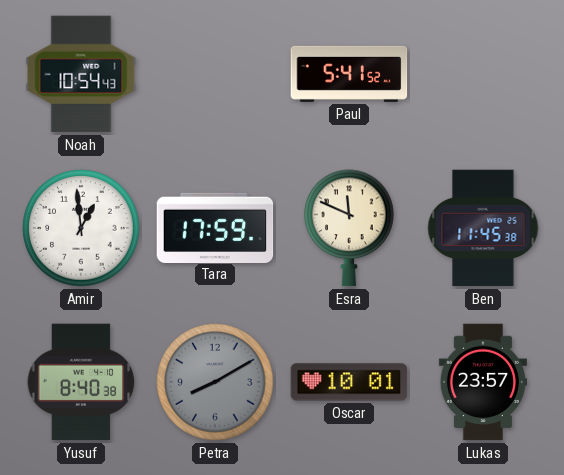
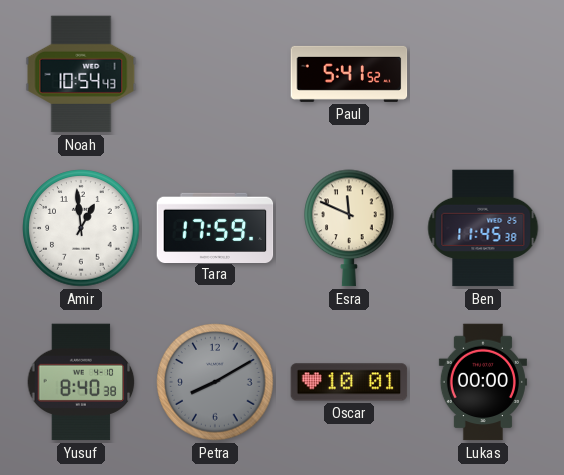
Lukas: 23:57 -> 00:00 (483, 382)
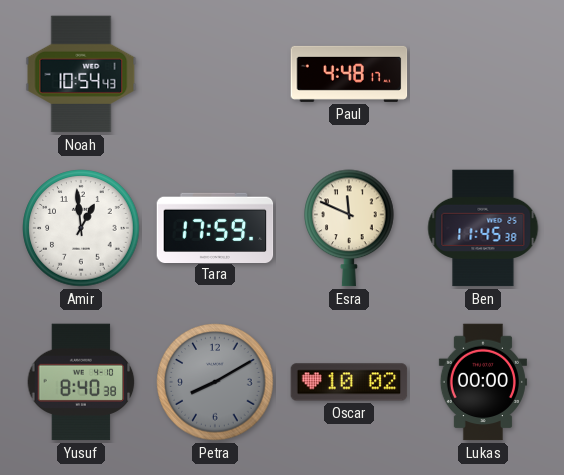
Paul: 5:41 -> 4:48 (349, 74)
Oscar: 10:01 -> 10:02 (349, 382)
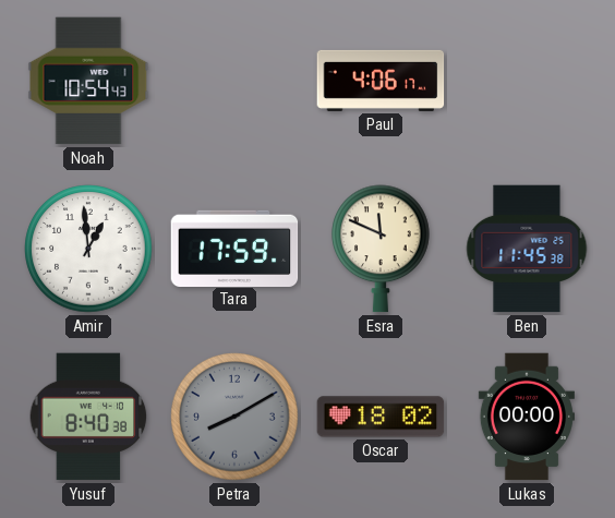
Paul: 4:48 -> 4:06 (381, 81)
Oscar: 10:02 -> 18:02 (381, 417)
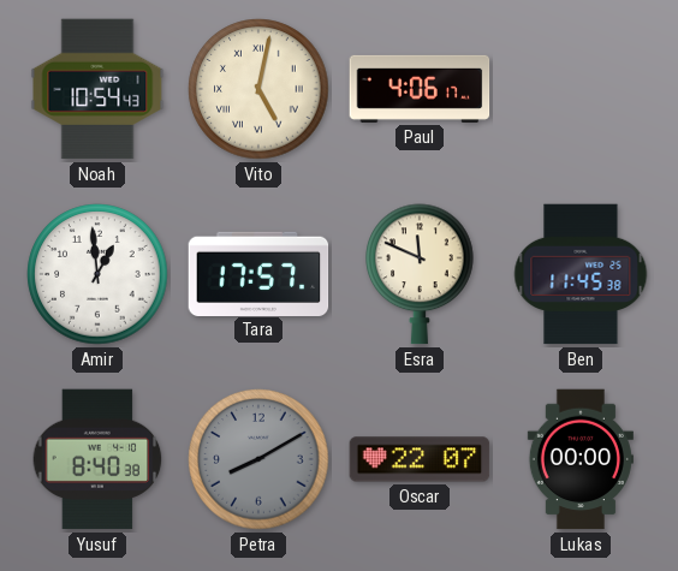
Vito: none -> 5:02 (258, 89)
Tara: 17:59 -> 17:57 (258, 273)
Oscar: 18:02 -> 22:07 (420, 459)
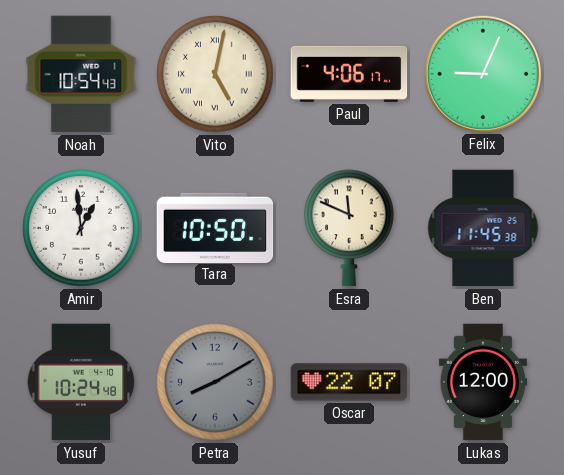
Felix: none -> 9:04 (482, 73)
Tara: 17:57 -> 10:50 (215, 227)
Yusuf: 8:40 -> 10:24 (81, 382)
Lukas: 00:00 -> 12:00 (483, 382)
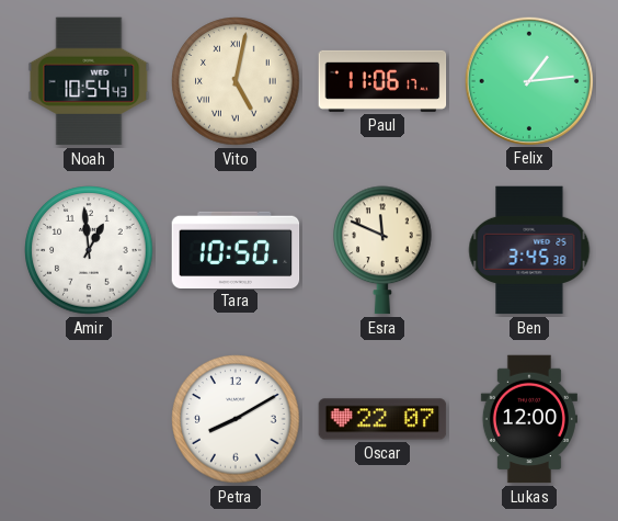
Paul: 4:06 -> 11:06 (382, 81)
Felix: 9:04 -> 1:14 (528, 80)
Ben: 11:45 -> 3:45 (529, 250)
Yusuf: 10:24 -> none (81, 382)
Petra dial: grey -> white (236, 419)
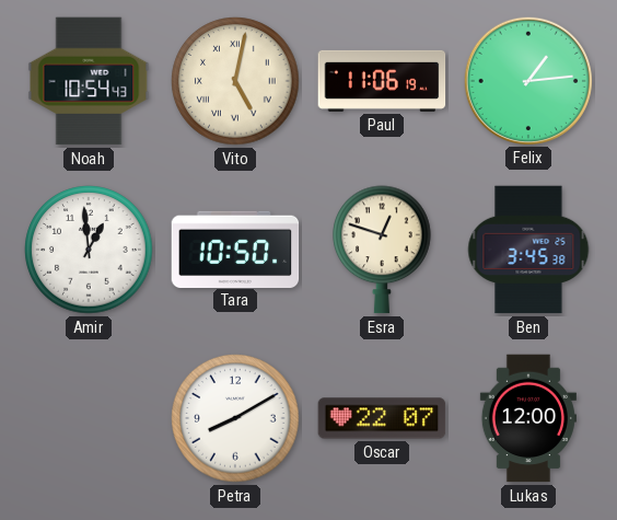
Paul: 11:06:17 -> 11:06:19 (382, 81)
Esra: 11:49 -> 12:48 (382, 250)
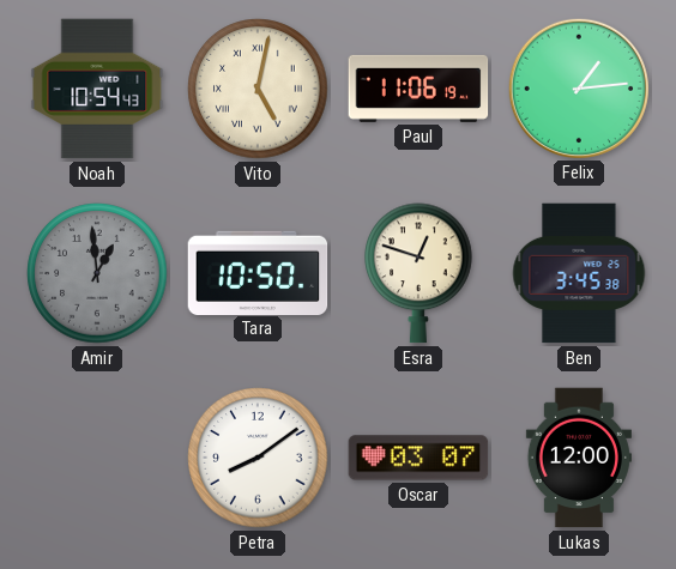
Amir dial: white -> grey (97, 273)
Petra: 8:10 -> 8:09 (258, 458)
Oscar: 22:07 -> 03:07 (418, 458)
